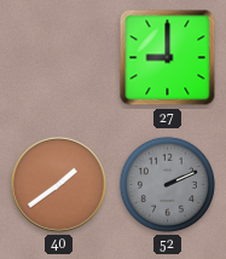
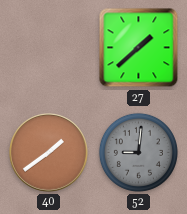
27: 9:00 -> 1:38 (139, 48)
52: 2:11 -> 9:01 (138, 152)
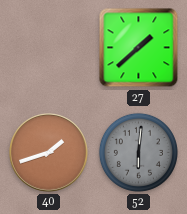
40: 1:39 -> 1:42 (49, 153)
52: 9:01 -> 6:01 (138, 152)
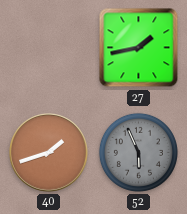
27: 1:38 -> 1:43 (139, 48)
52: 6:01 -> 5:56 (138, 152)
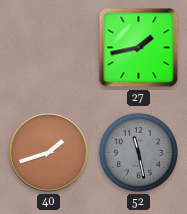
52: 5:56 -> 11:28 (138, 152)
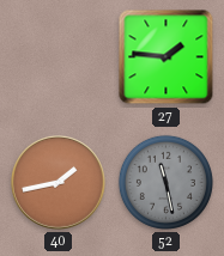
27: 1:43 -> 1:46 (167, 57)
40: 1:42 -> 1:43 (59, 183)
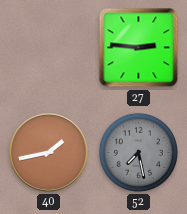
27: 1:46 -> 2:46 (139, 48)
52: 11:28 -> 7:28 (138, 152)
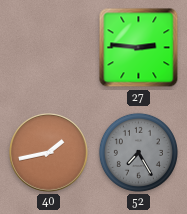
52: 7:28 -> 7:25 (138, 152)
